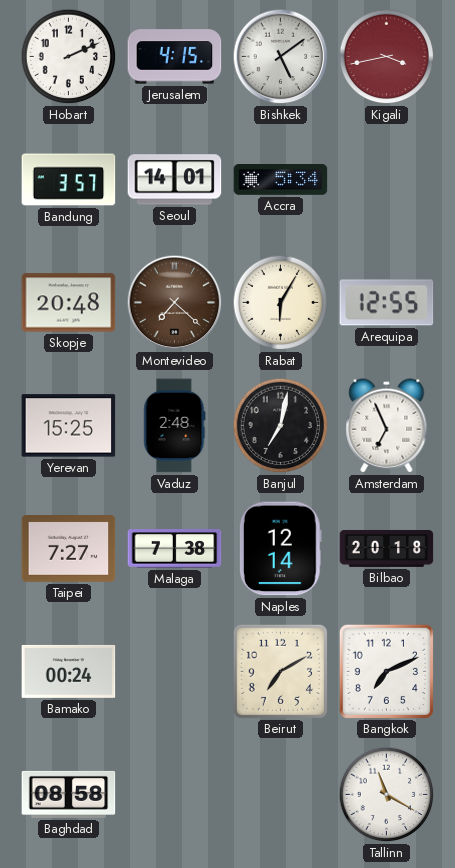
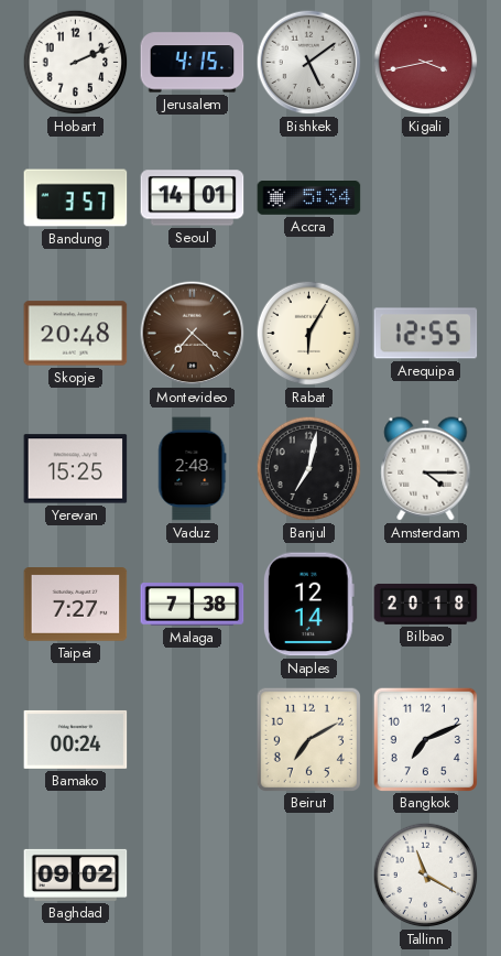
Amsterdam: 6:56 -> 4:15 (426, 469)
Baghdad: 08:58 -> 09:02 (76, 874)
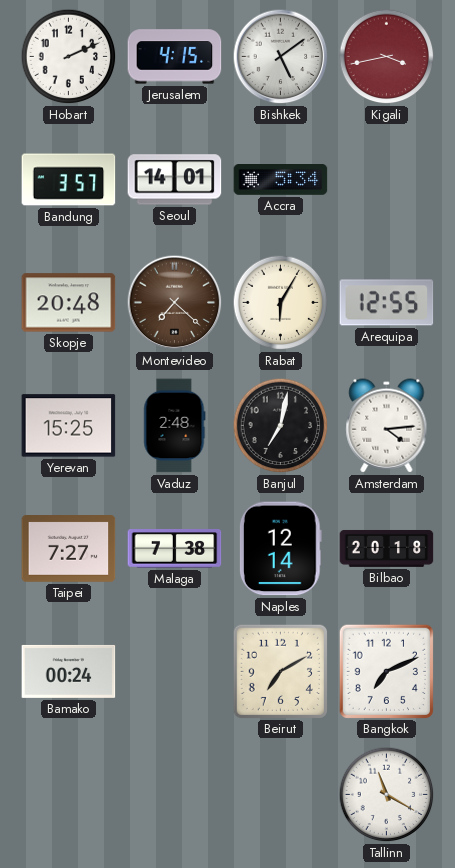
Amsterdam: 4:15 -> 4:14 (387, 426)
Baghdad: 09:02 -> none (76, 874)
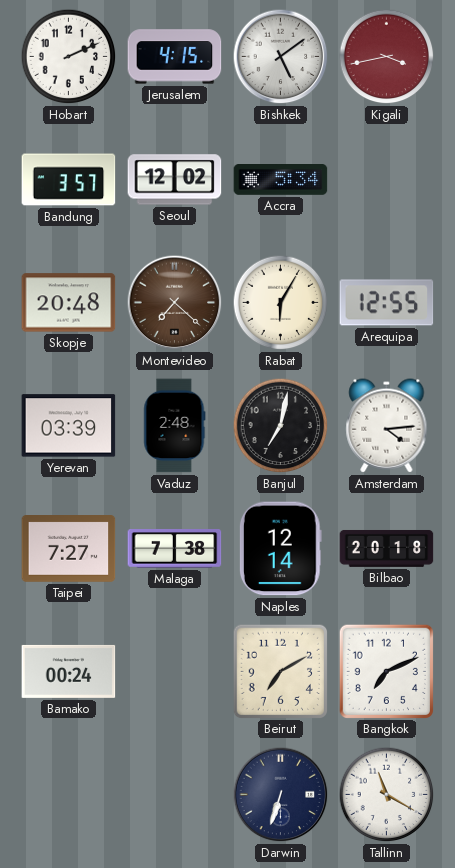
Seoul: 14:01 -> 12:02 (175, 180)
Yerevan: 15:25 -> 03:39 (69, 426)
Darwin: none -> 6:33 (281, 795)
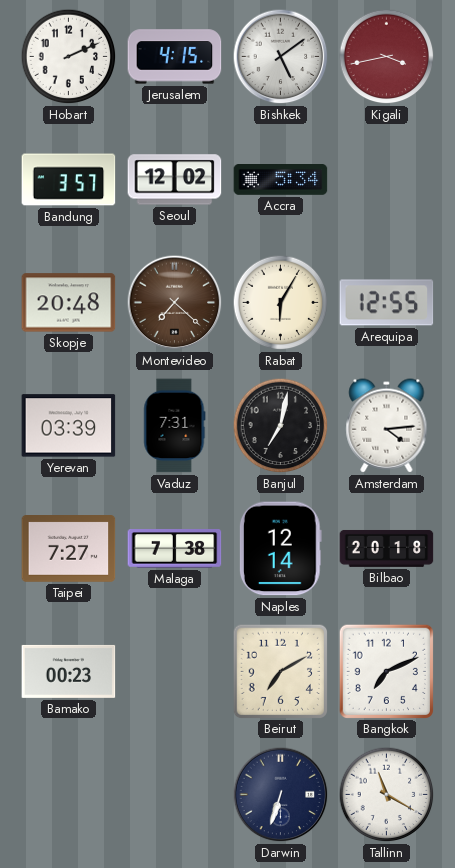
Vaduz: 2:48 -> 7:31 (175, 426)
Bamako: 00:24 -> 00:23 (69, 671)
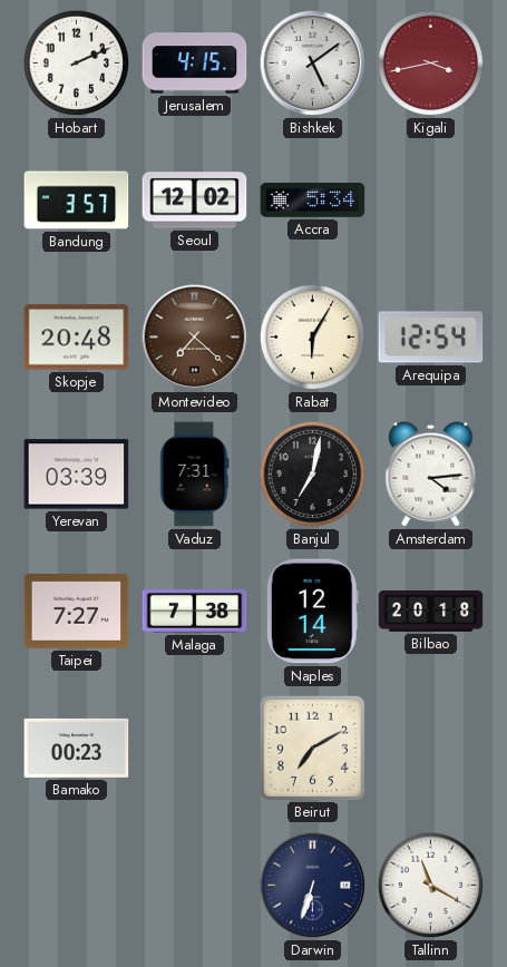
Arequipa: 12:55 -> 12:54 (431, 338)
Bangkok: 7:11 -> none (386, 671)
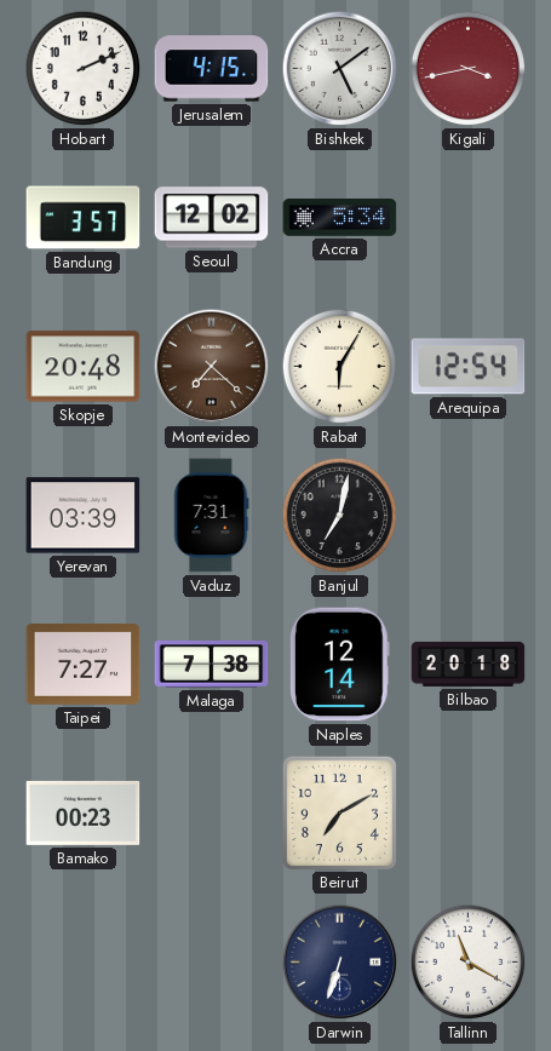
Amsterdam: 4:14 -> none (431, 475)
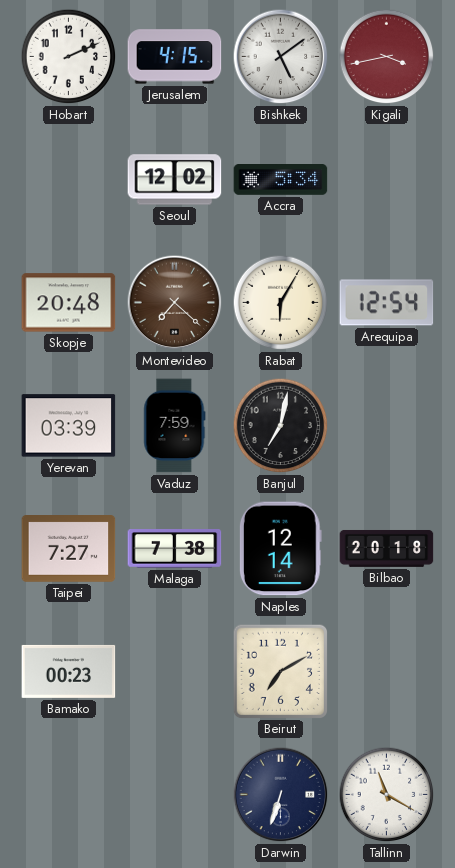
Bandung: 3:57 -> none (84, 218)
Vaduz: 7:31 -> 7:59 (175, 426)
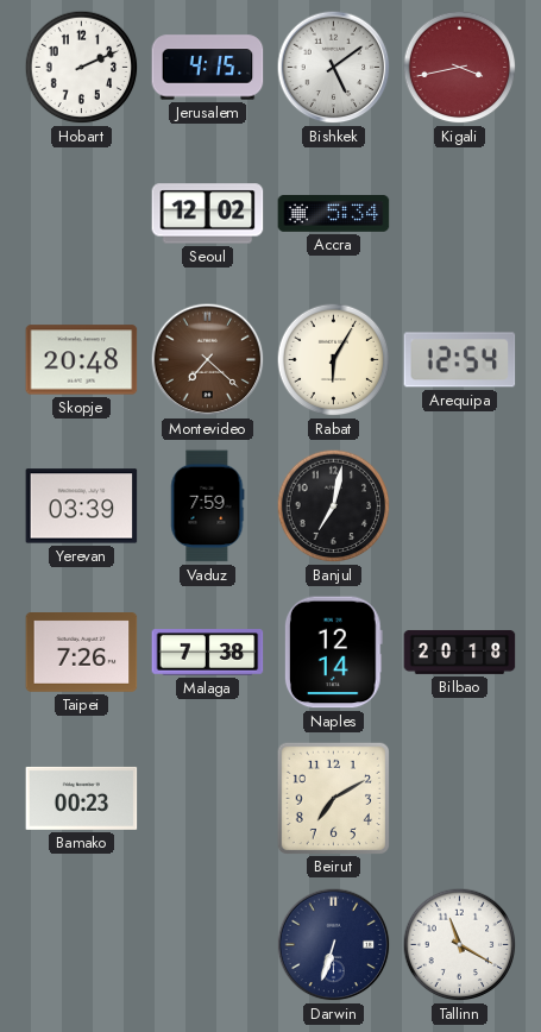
Taipei: 7:27 -> 7:26 (82, 653)
